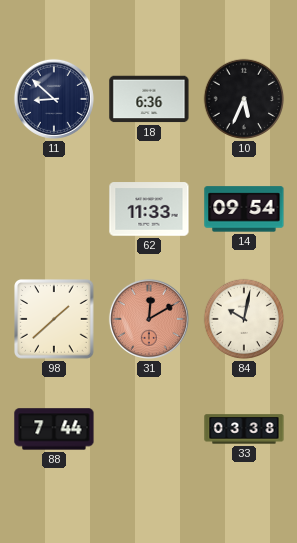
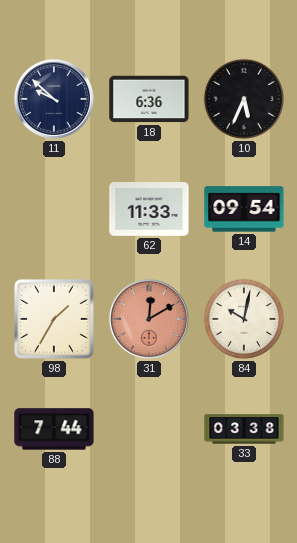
11: 8:52 -> 9:52 (54, 99)
98: 1:38 -> 1:35 (55, 320)
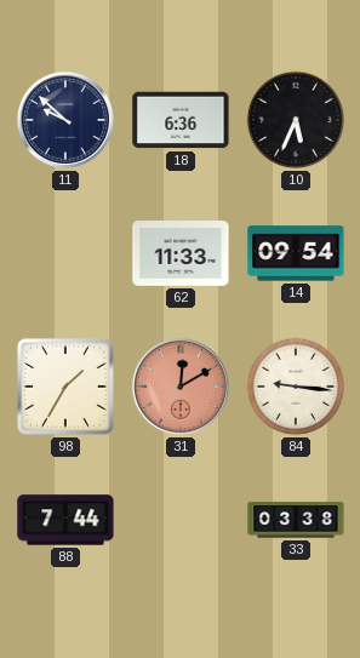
84: 10:02 -> 9:16 (296, 387)
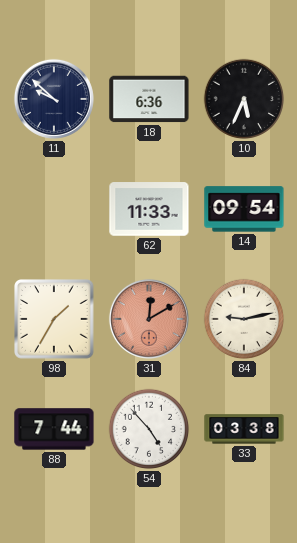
84: 9:16 -> 9:13 (244, 319)
54: none -> 4:53 (149, 429)
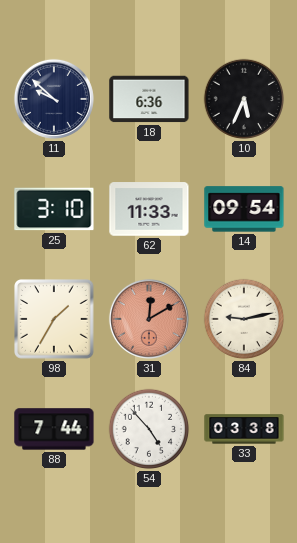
25: none -> 3:10 (54, 209)
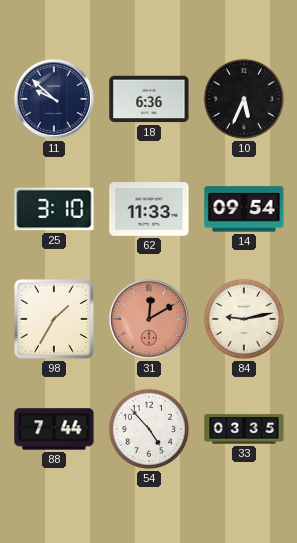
33: 03:38 -> 03:35 (244, 429)
